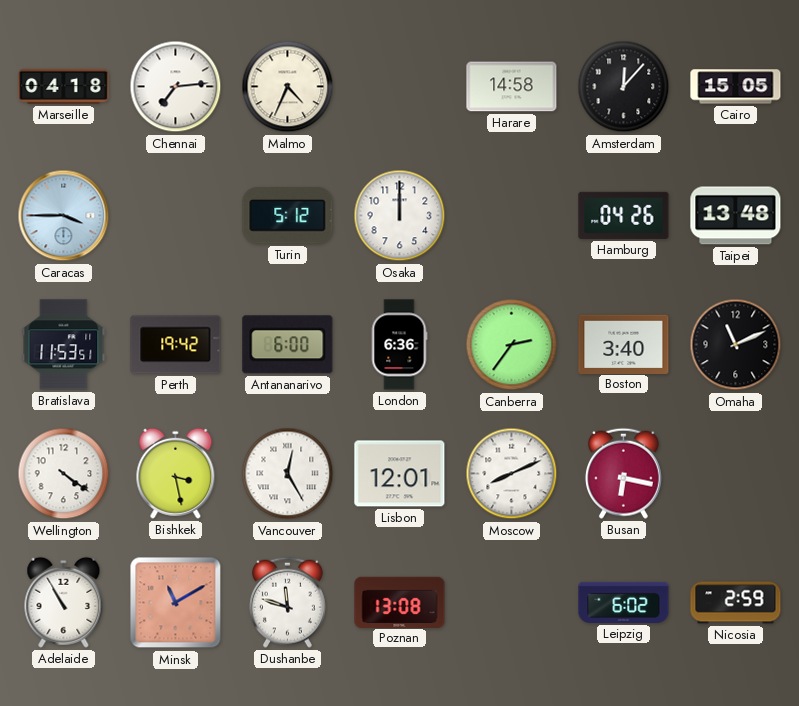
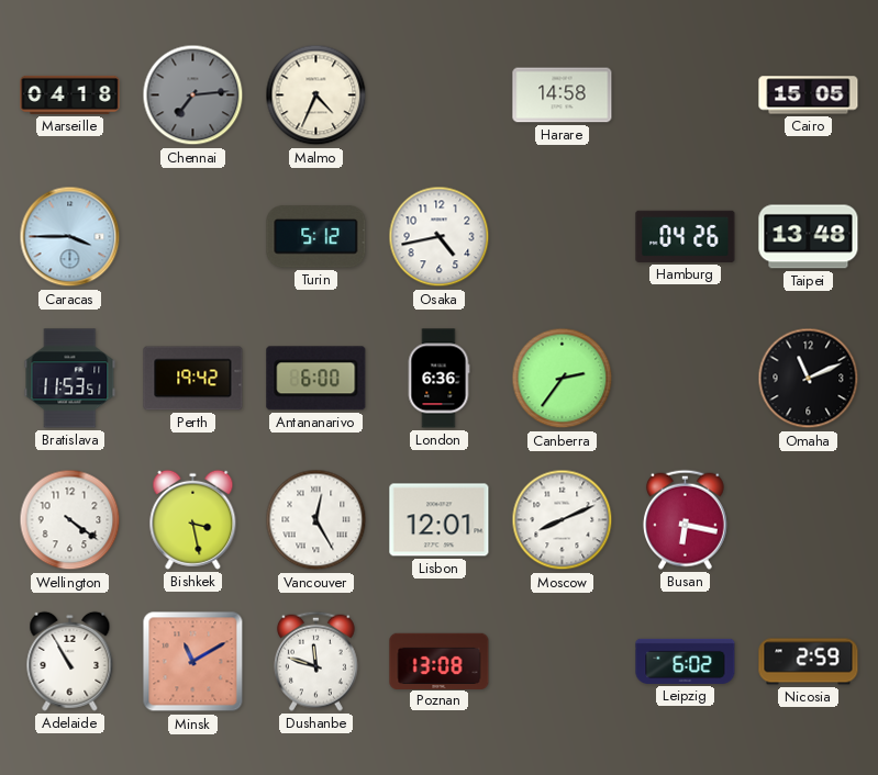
Chennai dial: white -> grey (193, 96)
Amsterdam: 12:07 -> none (624, 87)
Osaka: 12:00 -> 4:43 (440, 237)
Boston: 3:40 -> none (624, 344)
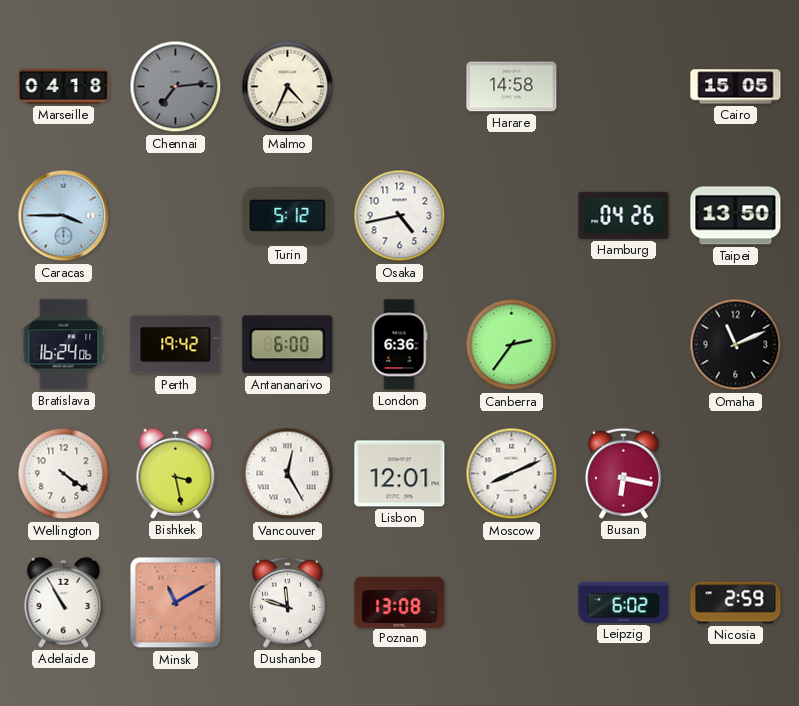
Taipei: 13:48 -> 13:50 (736, 216)
Bratislava: 11:53 -> 16:24 (64, 345)
